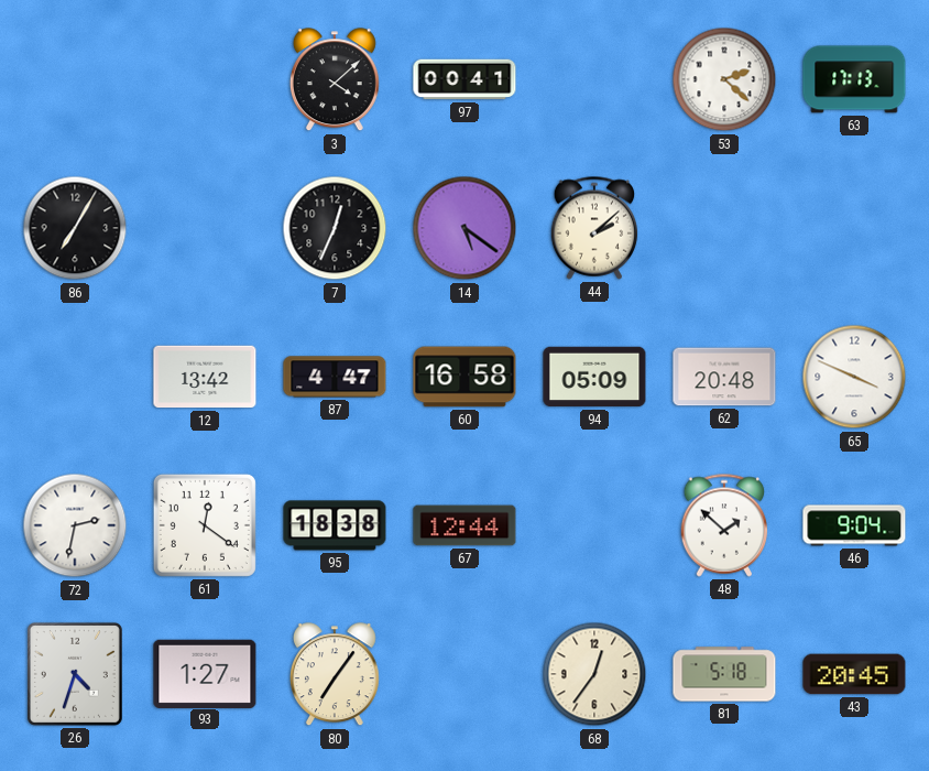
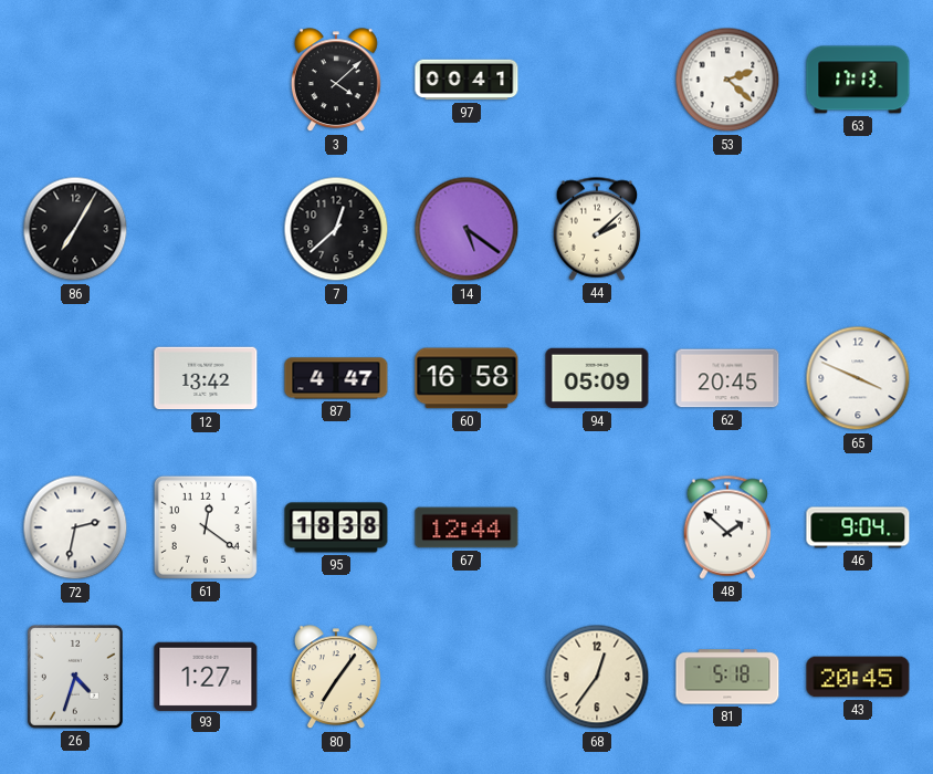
7: 12:34 -> 12:38 (336, 229)
62: 20:48 -> 20:45 (727, 378)
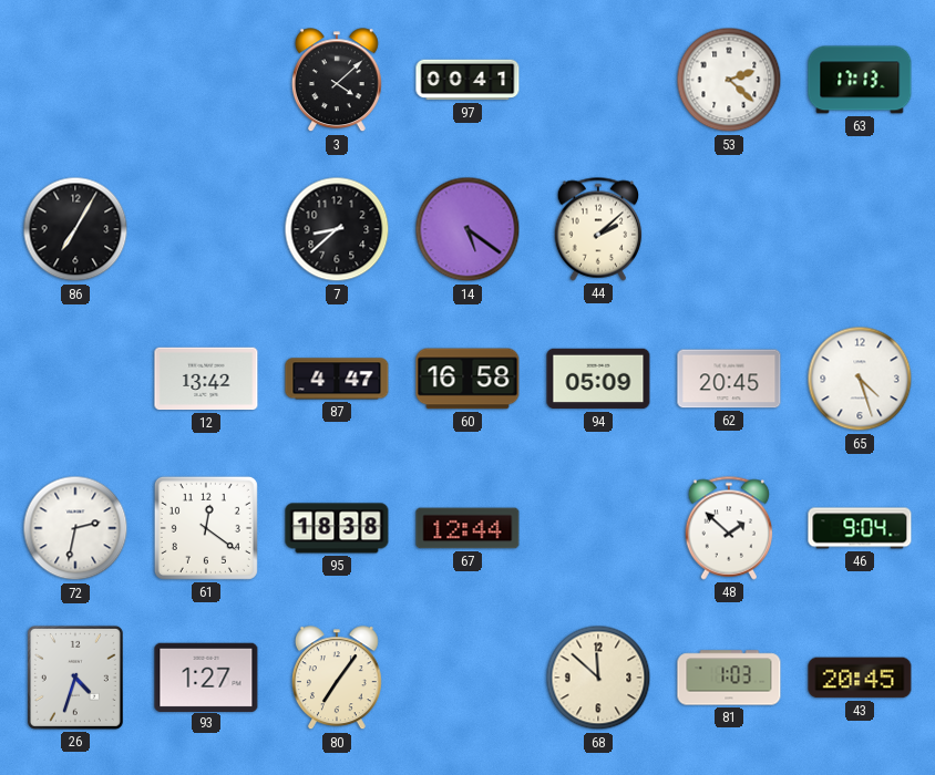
7: 12:38 -> 8:38 (337, 229)
65: 3:49 -> 4:27 (860, 379)
68: 12:36 -> 11:52 (598, 678)
81: 5:18 -> 1:03 (729, 678)
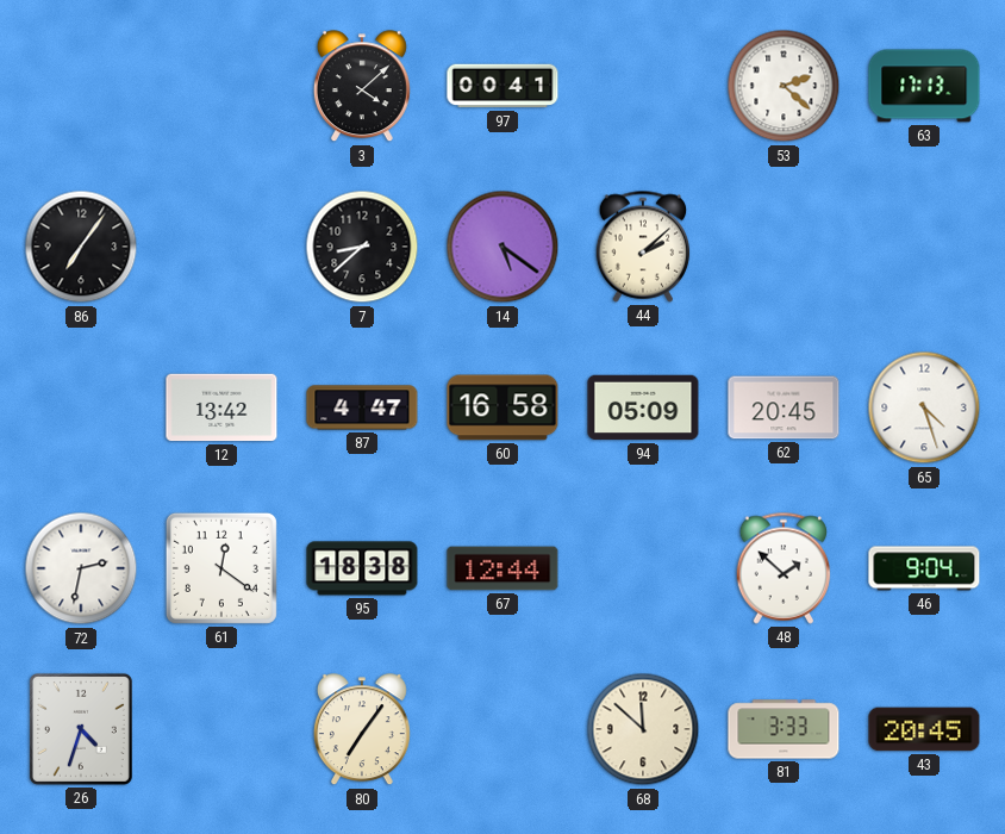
86: 7:05 -> 7:06 (81, 247)
93: 1:27 -> none (206, 676)
81: 1:03 -> 3:33 (784, 729)
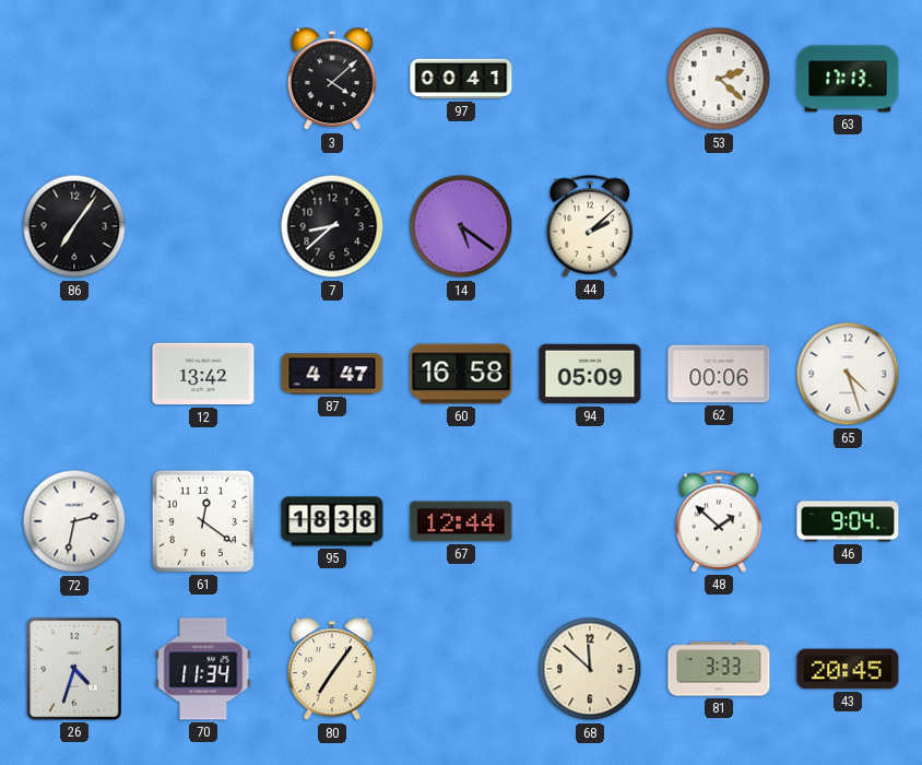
62: 20:45 -> 00:06 (719, 374)
70: none -> 11:34 (203, 669)
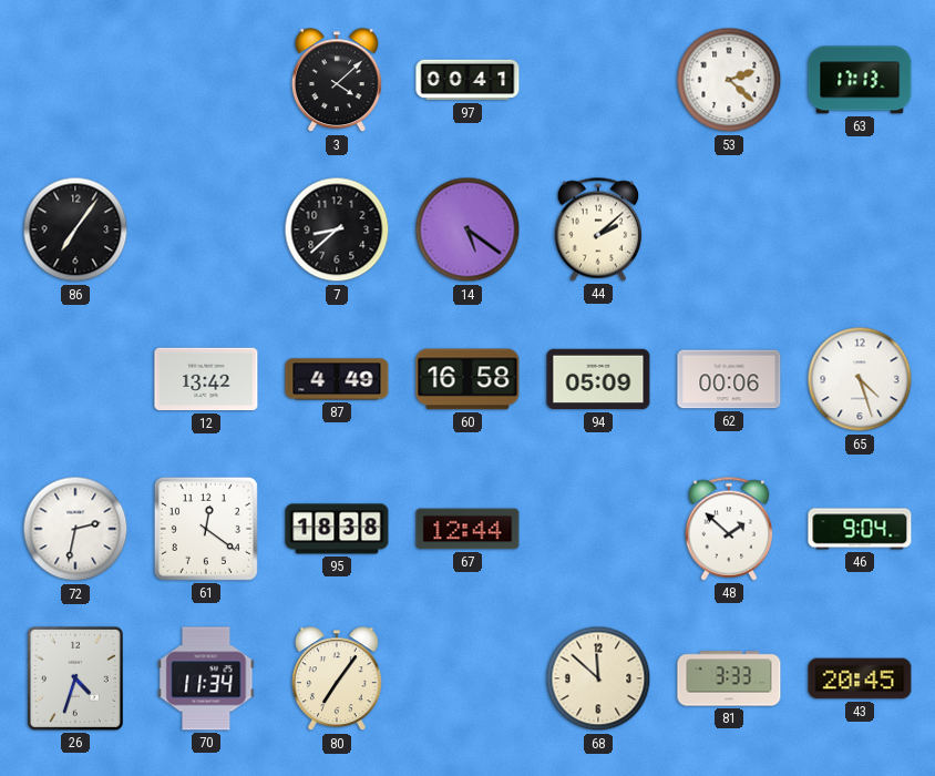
87: 4:47 -> 4:49 (337, 379)
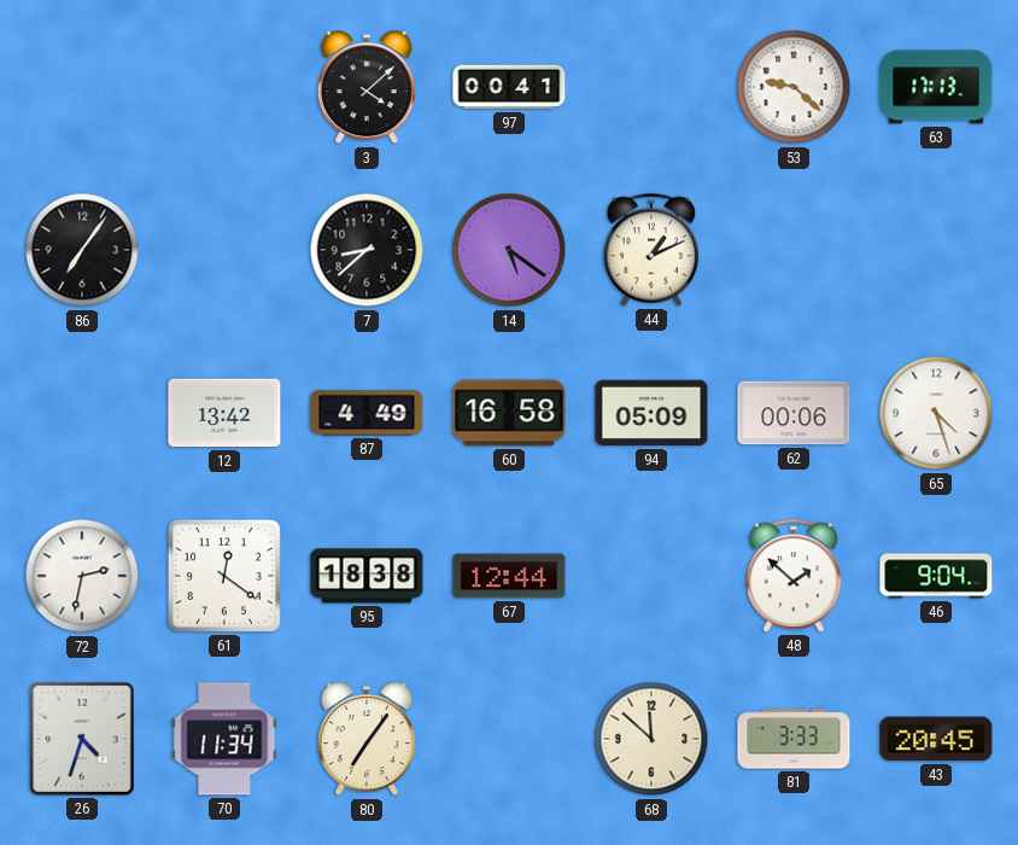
53: 2:22 -> 9:22 (794, 87)
44: 2:08 -> 1:11 (651, 250)
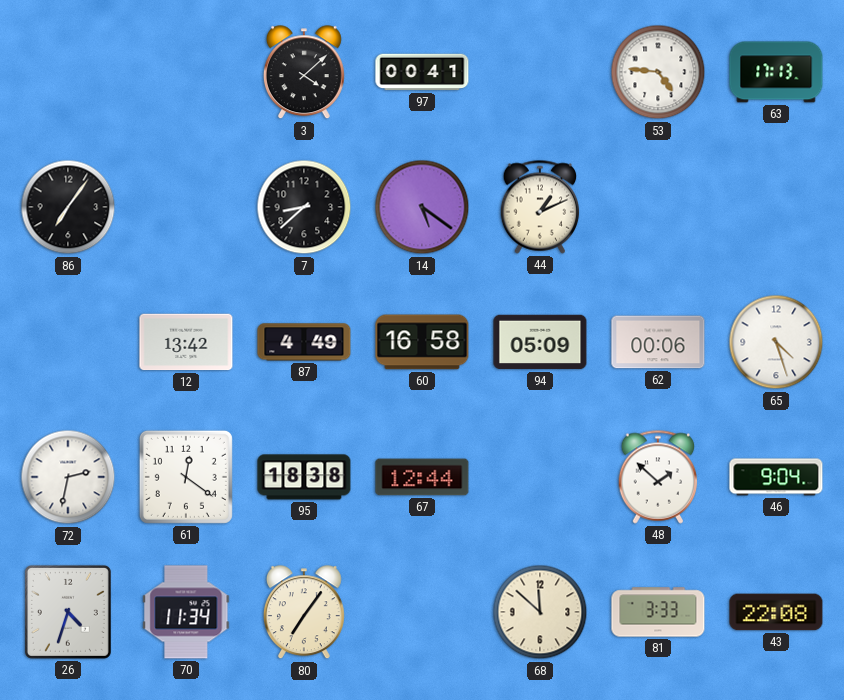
53: 9:22 -> 4:46 (658, 72)
43: 20:45 -> 22:08 (776, 612)
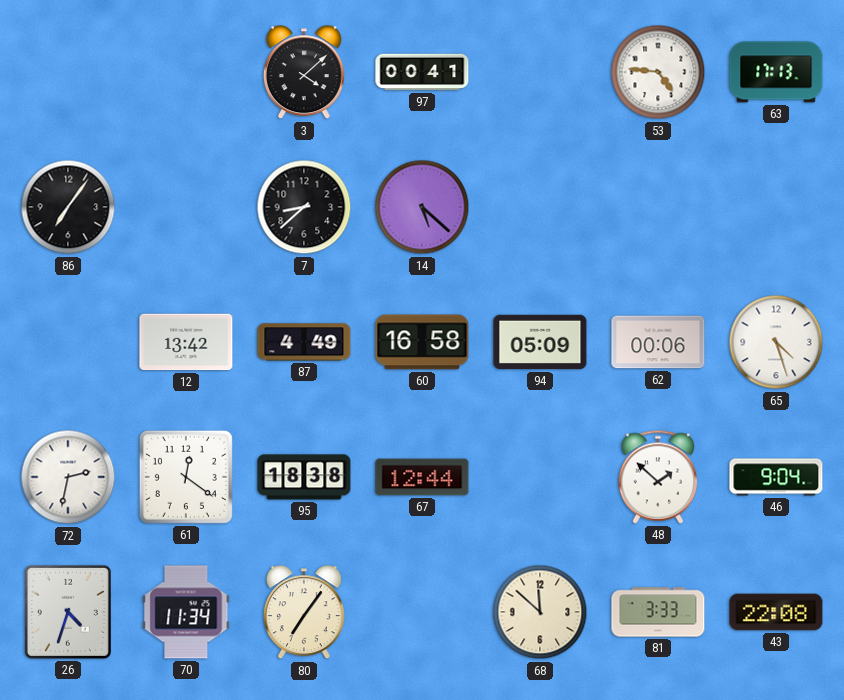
14: 5:21 -> 5:22 (422, 207)
44: 1:11 -> none (540, 207)
